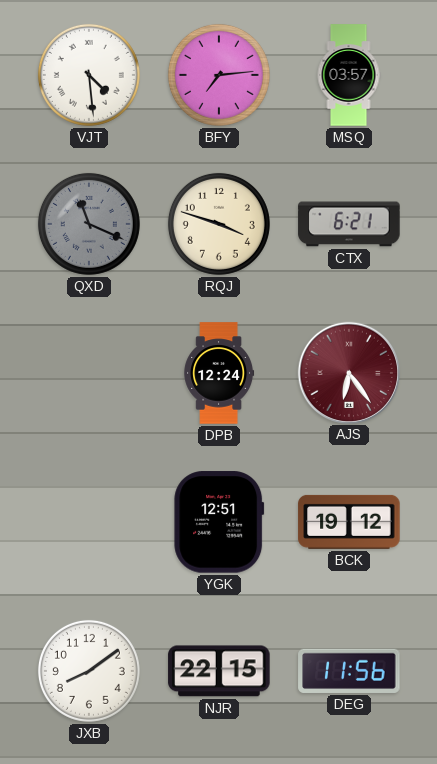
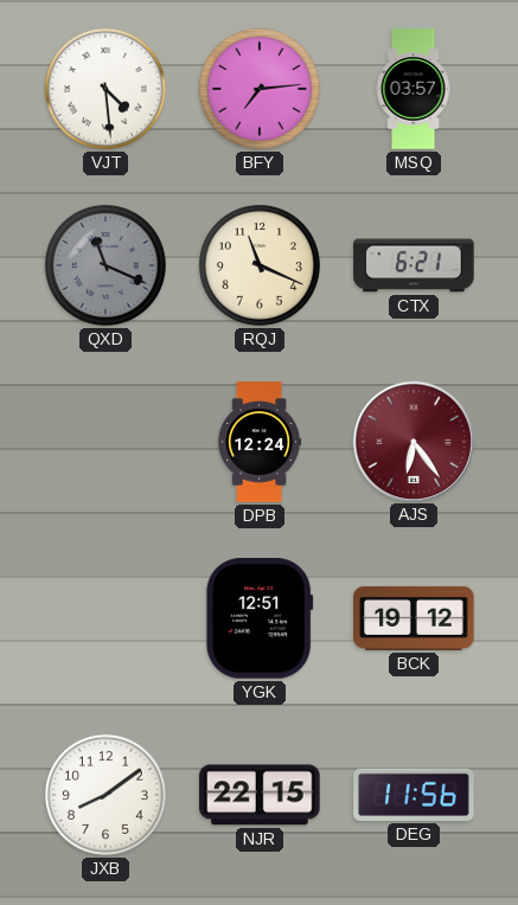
RQJ: 3:48 -> 11:19 (260, 265)
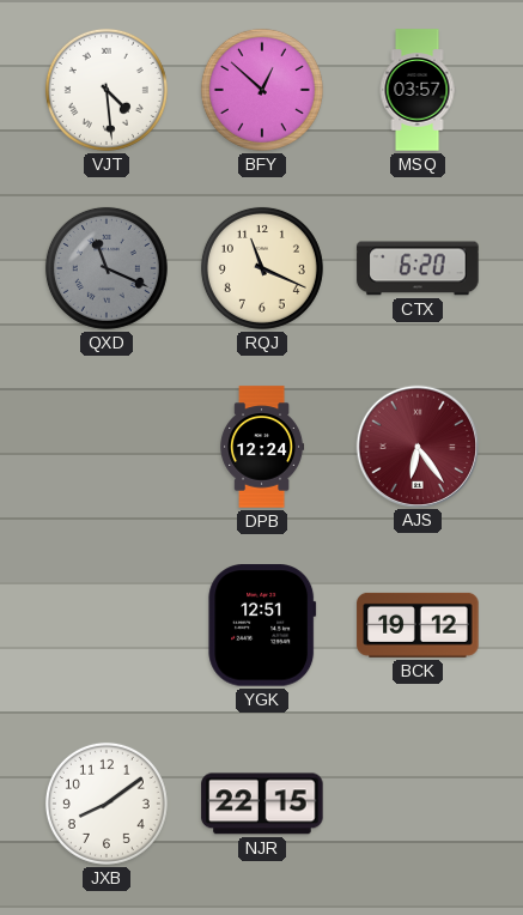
BFY: 7:14 -> 12:52 (262, 90)
CTX: 6:21 -> 6:20 (418, 268)
DEG: 11:56 -> none (414, 795)
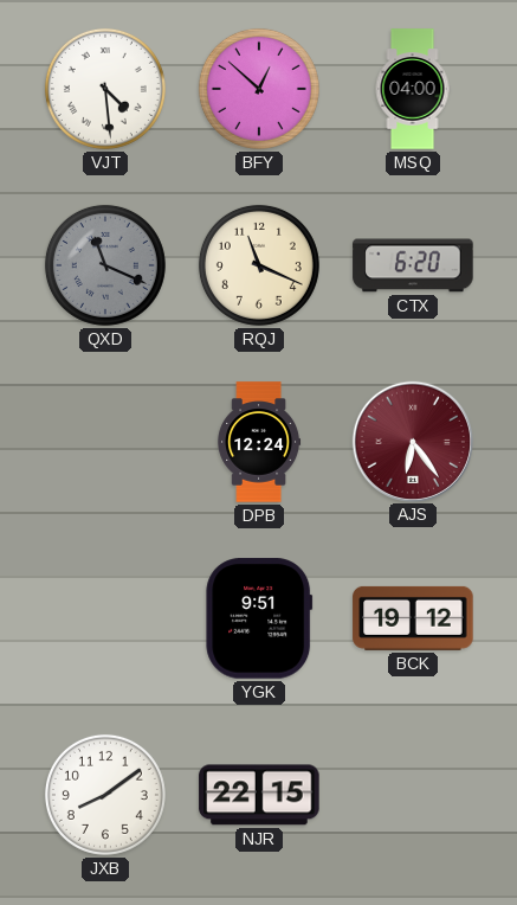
MSQ: 03:57 -> 04:00 (413, 89)
YGK: 12:51 -> 9:51 (259, 618)
